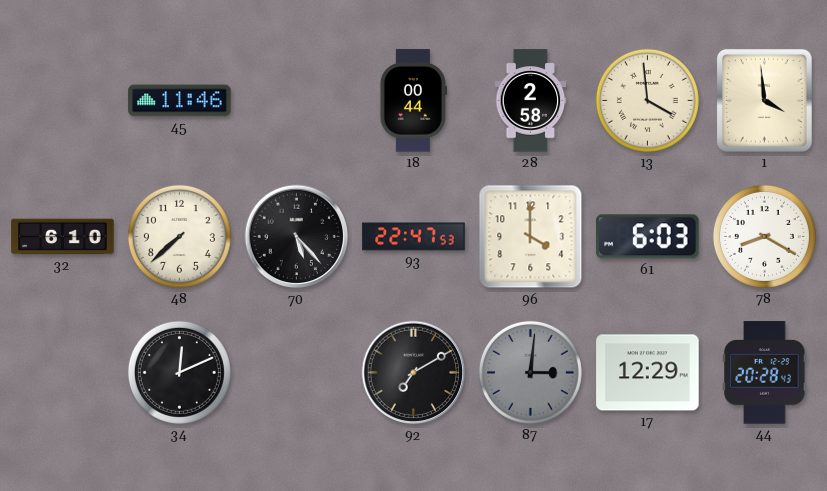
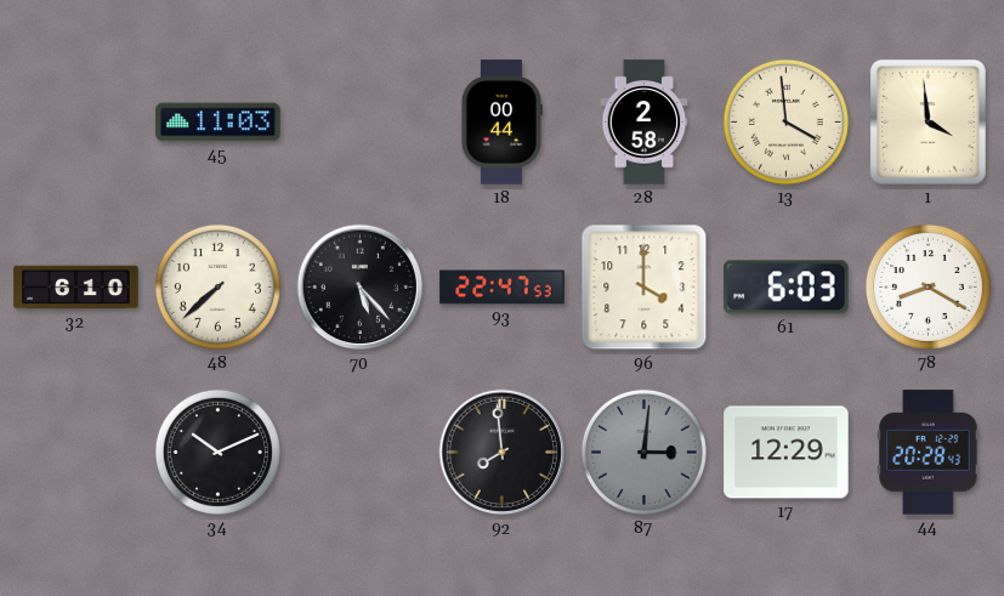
45: 11:46 -> 11:03 (219, 123)
34: 12:11 -> 10:11 (217, 452)
92: 7:10 -> 7:59 (503, 453)
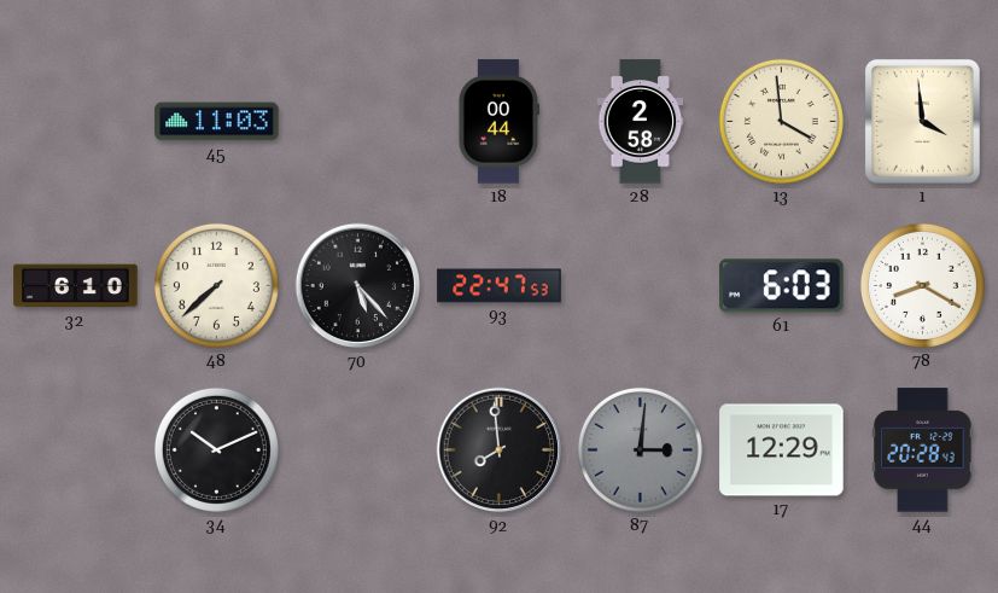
96: 4:00 -> none (645, 288)
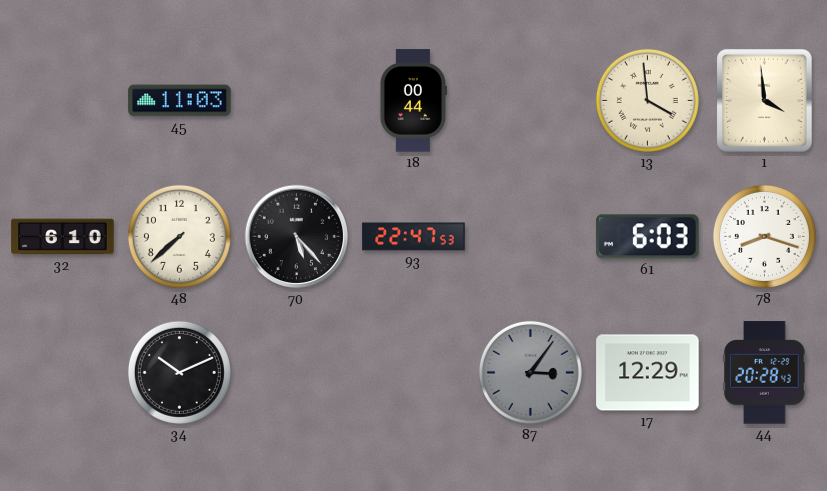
28: 2:58 -> none (641, 122)
78: 8:20 -> 8:18 (764, 236)
92: 7:59 -> none (500, 450)
87: 3:01 -> 3:06 (530, 372)
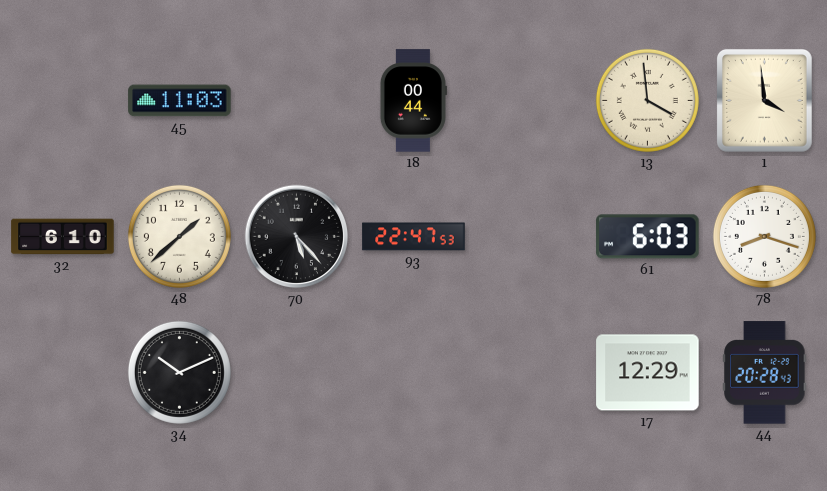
48: 7:38 -> 1:38 (179, 236)
87: 3:06 -> none (530, 372)
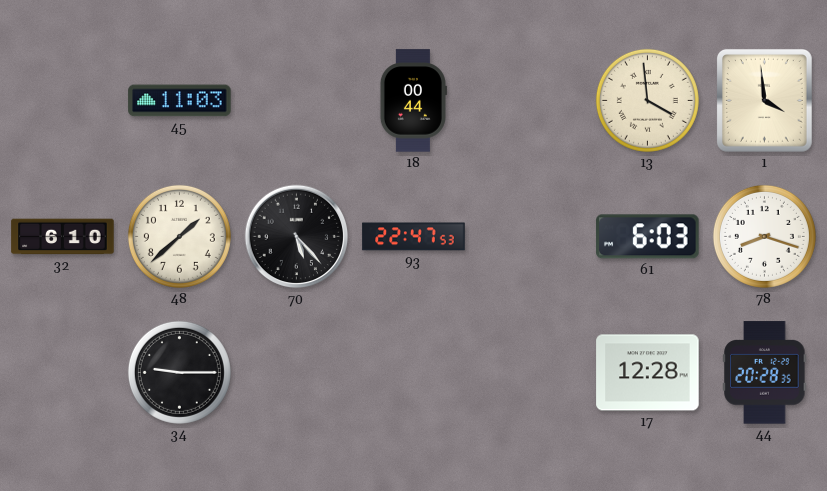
34: 10:11 -> 9:15 (179, 372)
17: 12:29 -> 12:28 (648, 373)
44: 20:28:43 -> 20:28:35 (765, 373)
